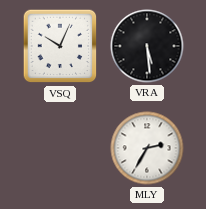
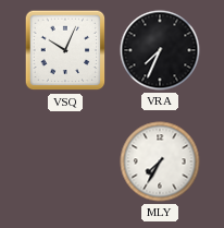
VRA: 5:29 -> 7:34 (160, 50)
MLY: 2:35 -> 7:35 (160, 161)
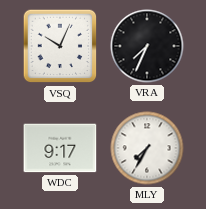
WDC: none -> 9:17 (60, 148)
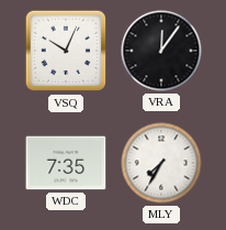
VRA: 7:34 -> 12:06 (161, 51)
WDC: 9:17 -> 7:35 (66, 163)
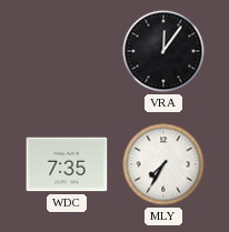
VSQ: 10:04 -> none (66, 51)
